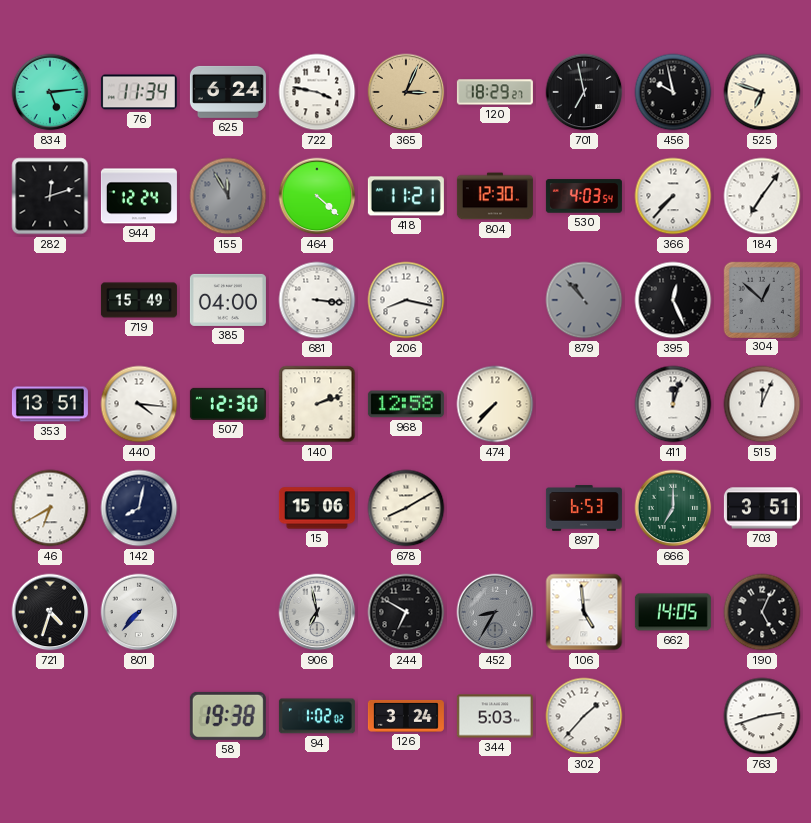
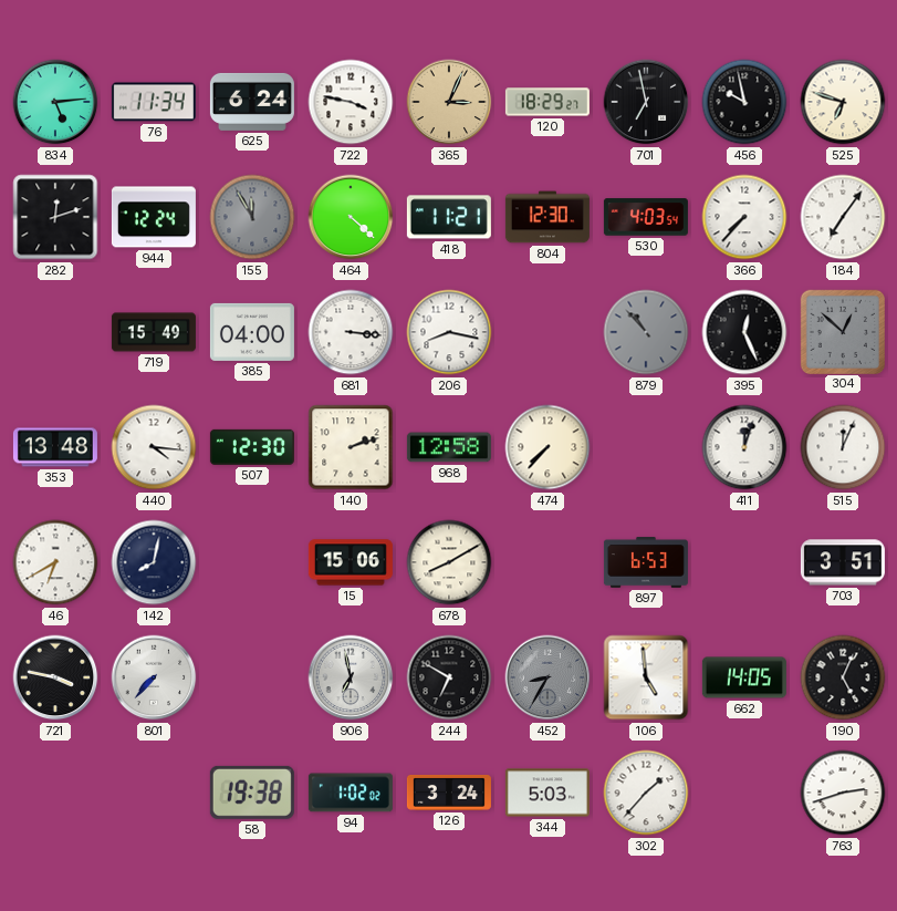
353: 13:51 -> 13:48 (55, 447)
666: 7:00 -> none (673, 508)
721: 4:33 -> 3:47 (55, 677)
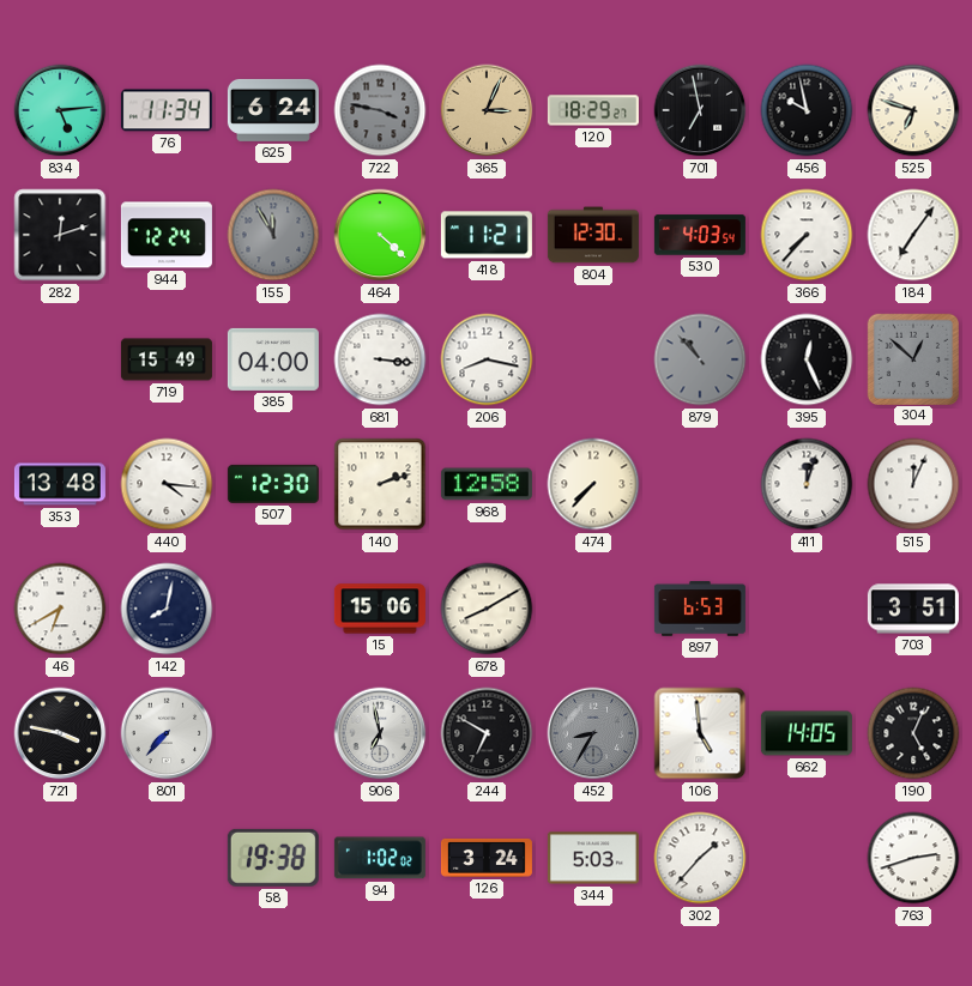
722 dial: white -> grey (380, 110)
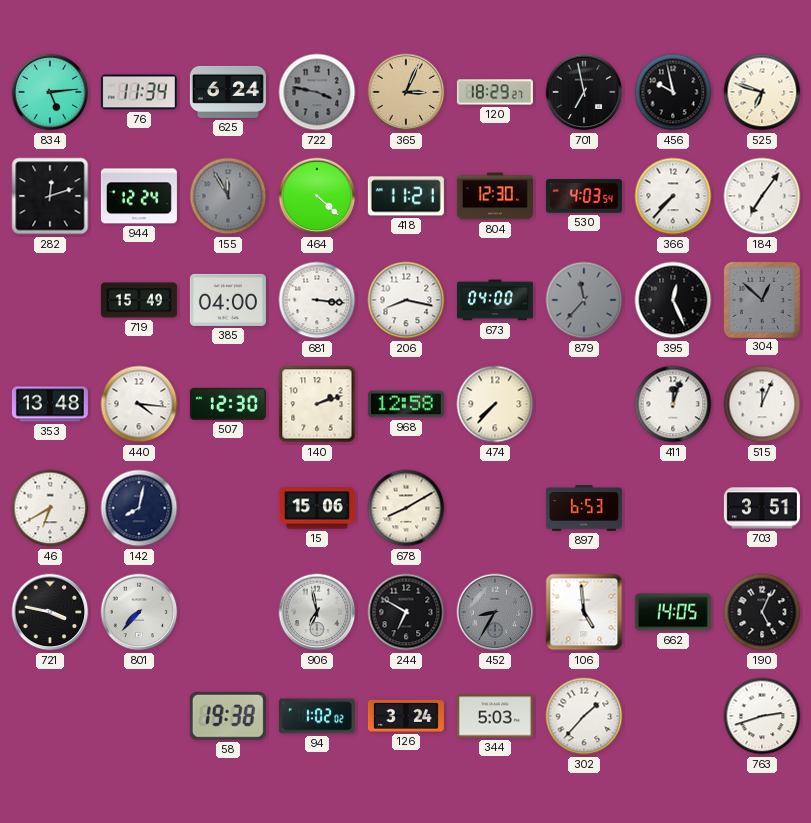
673: none -> 04:00 (495, 300)
879: 10:53 -> 11:37 (584, 300)
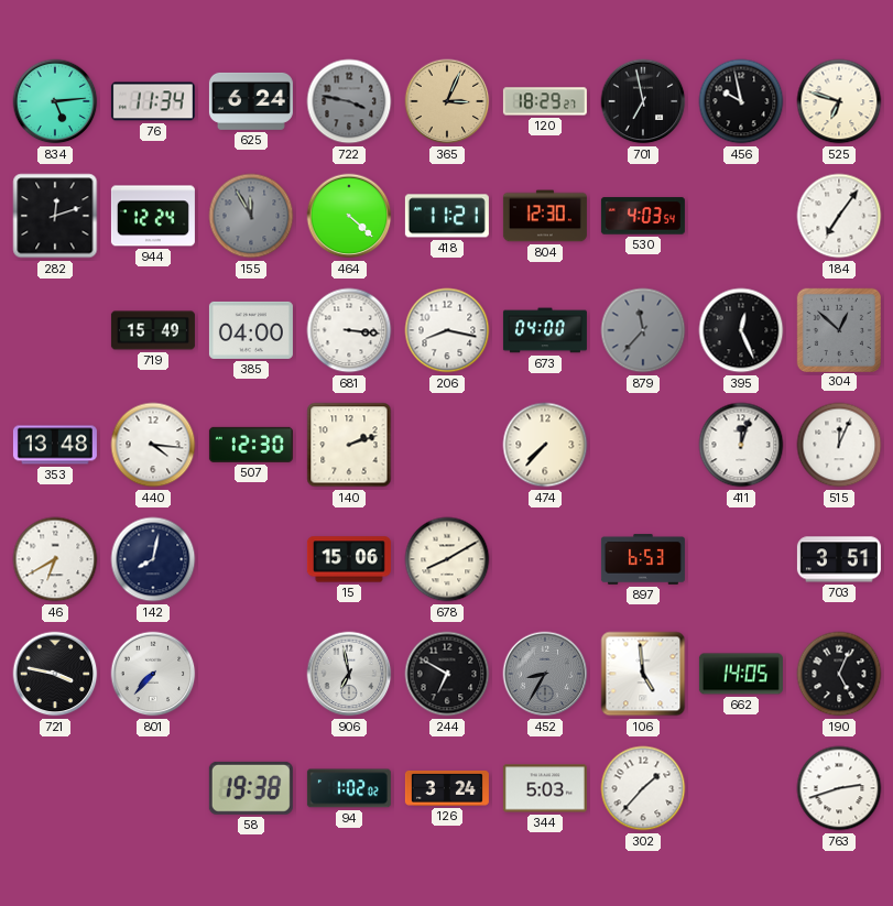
366: 7:37 -> none (673, 196)
968: 12:58 -> none (406, 404)
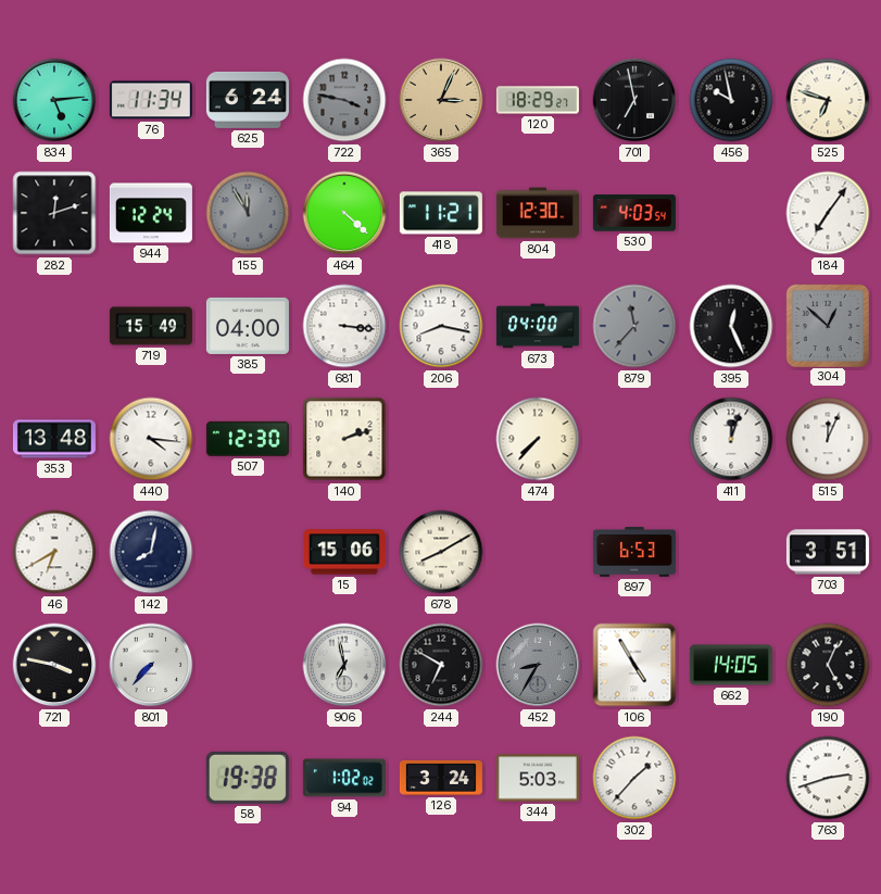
106: 4:59 -> 4:55 (634, 665)
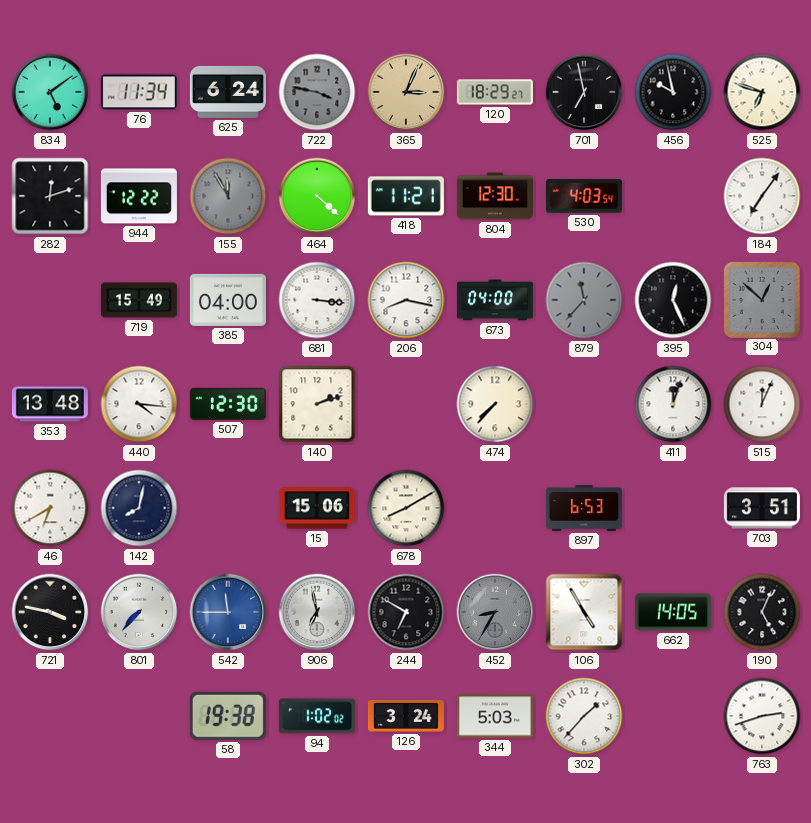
834: 5:14 -> 5:09 (50, 92)
944: 12:24 -> 12:22 (139, 196)
542: none -> 11:45 (228, 612)
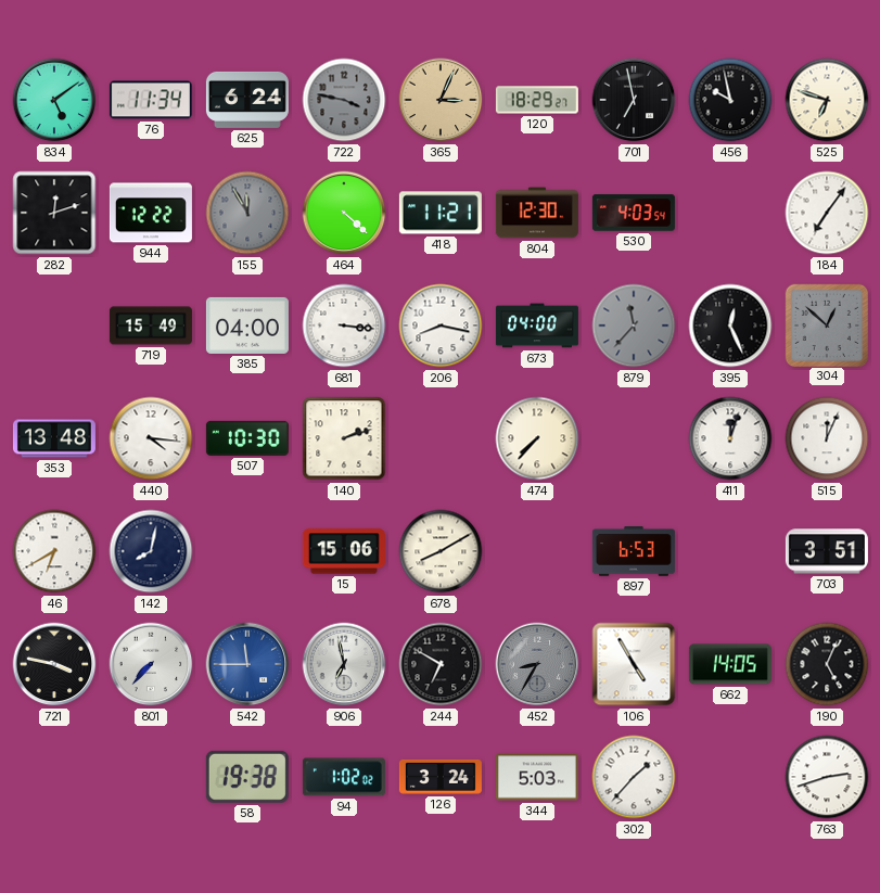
507: 12:30 -> 10:30 (247, 438)
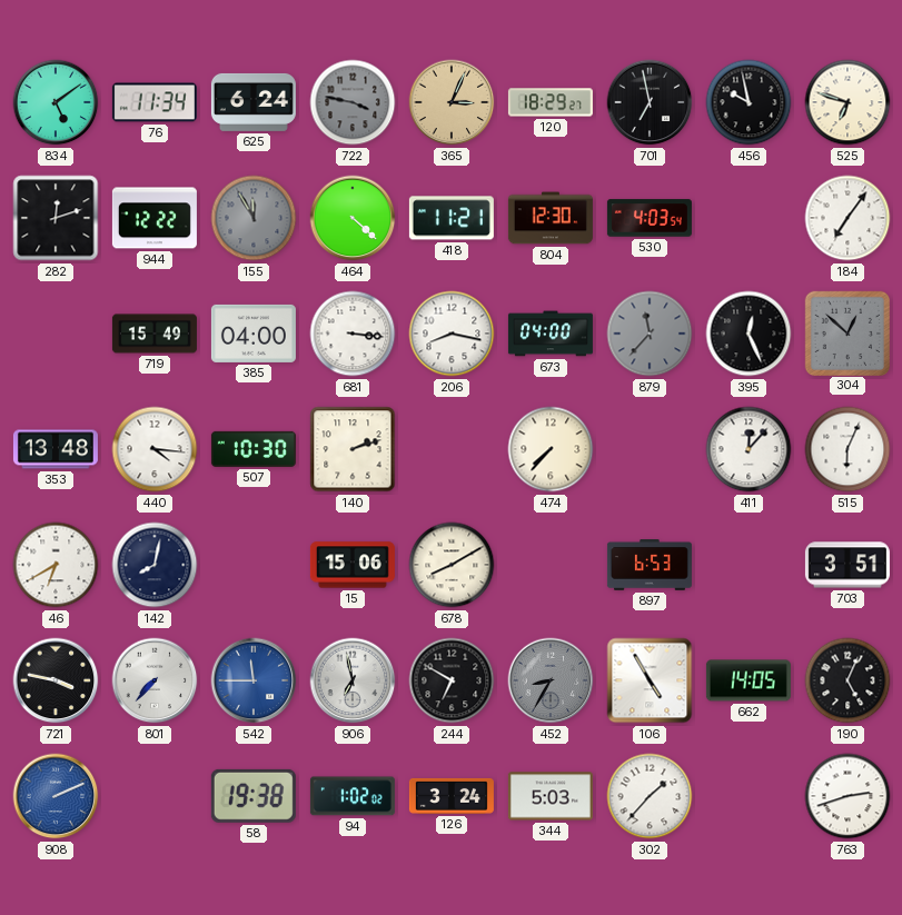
411: 12:03 -> 12:07 (749, 449)
515: 12:04 -> 6:04 (848, 449)
908: none -> 2:11 (56, 796)
